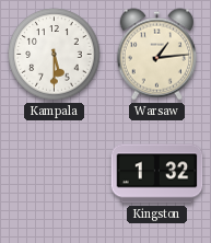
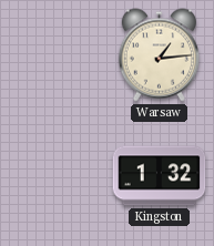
Kampala: 5:30 -> none (55, 55)
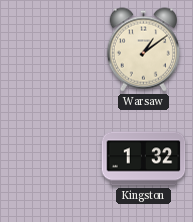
Warsaw: 1:14 -> 1:09 (143, 50)
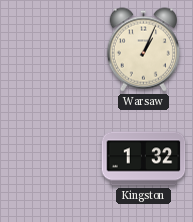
Warsaw: 1:09 -> 1:04 (143, 50)
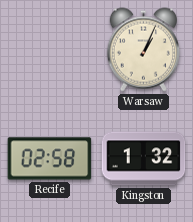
Recife: none -> 02:58 (50, 159)
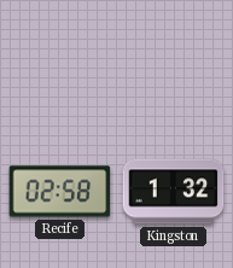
Warsaw: 1:04 -> none (143, 50)
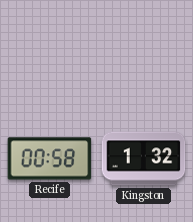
Recife: 02:58 -> 00:58 (50, 159)
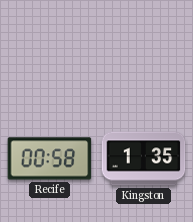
Kingston: 1:32 -> 1:35 (144, 159)
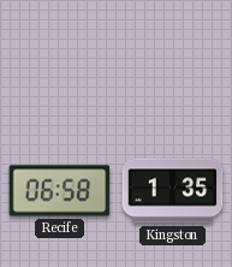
Recife: 00:58 -> 06:58 (60, 191)
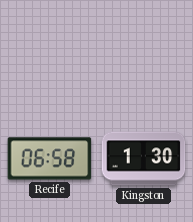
Kingston: 1:35 -> 1:30 (144, 159)
